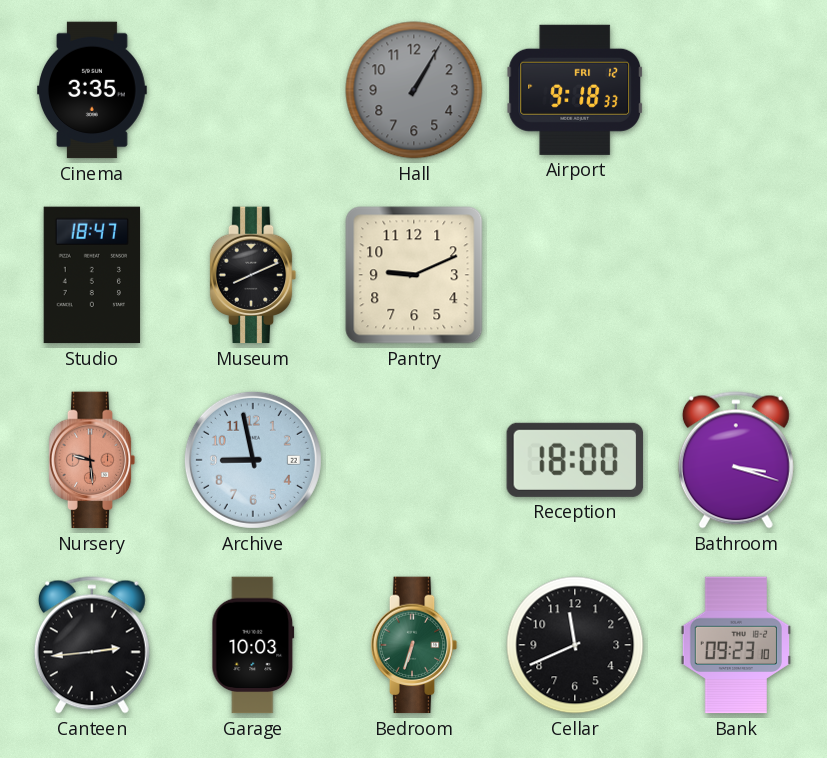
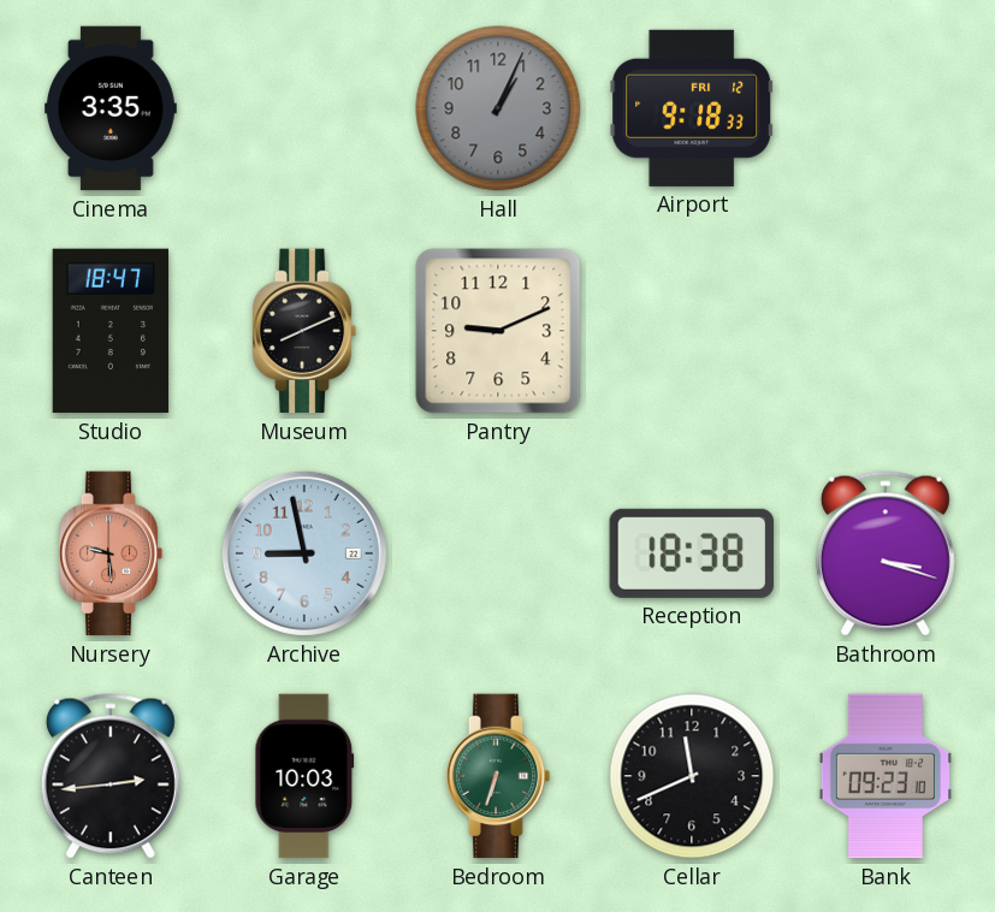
Hall: 1:05 -> 1:04 (498, 108)
Reception: 18:00 -> 18:38 (692, 553)
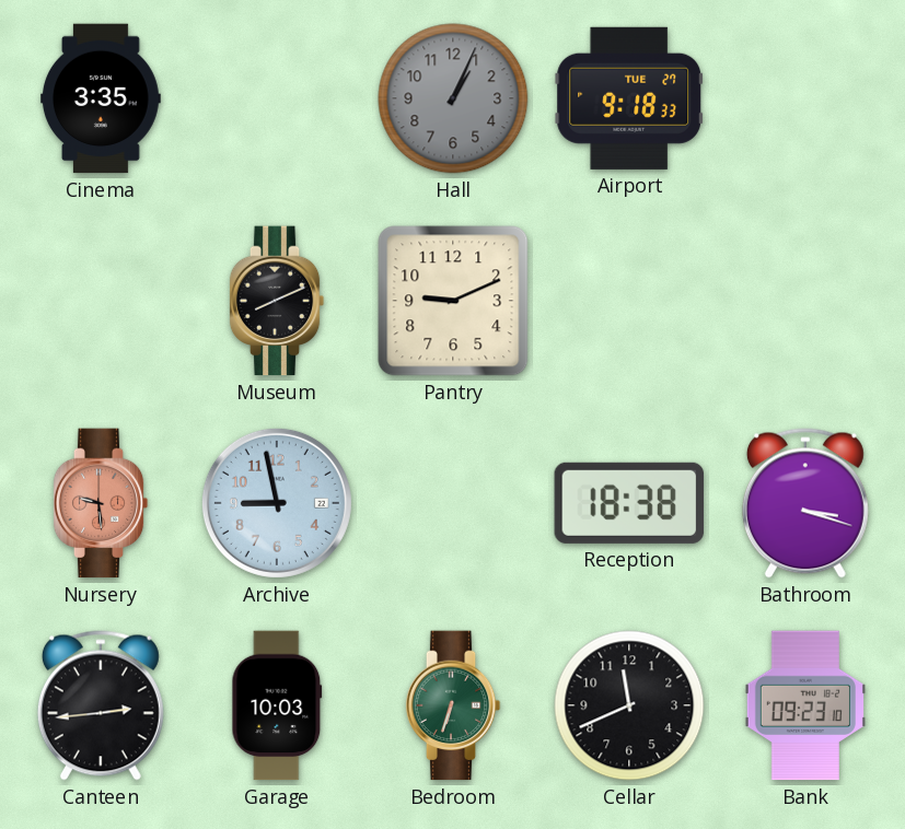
Airport date: FRI 12 -> TUE 27 (629, 98)
Studio: 18:47 -> none (111, 331)
